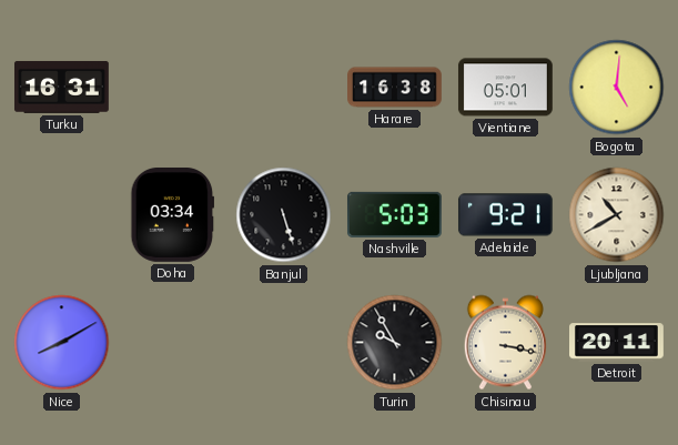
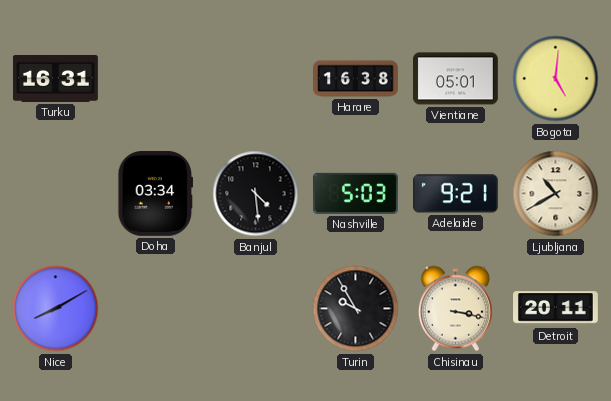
Banjul: 5:27 -> 4:29 (256, 194)
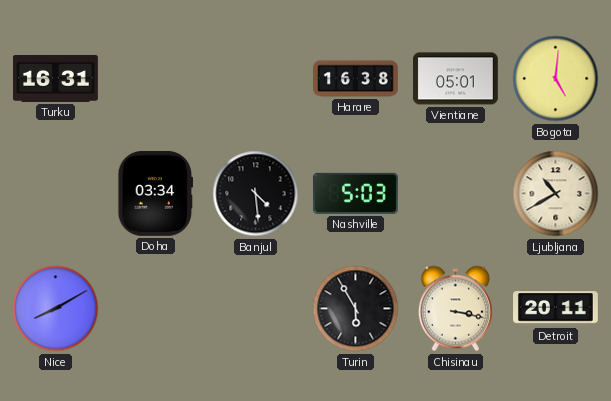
Adelaide: 9:21 -> none (455, 194)
Turin: 9:55 -> 5:55 (356, 309)
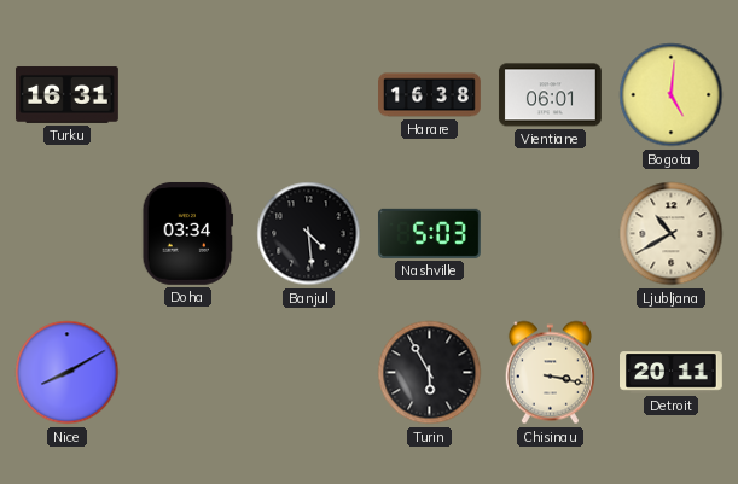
Vientiane: 05:01 -> 06:01 (550, 95)
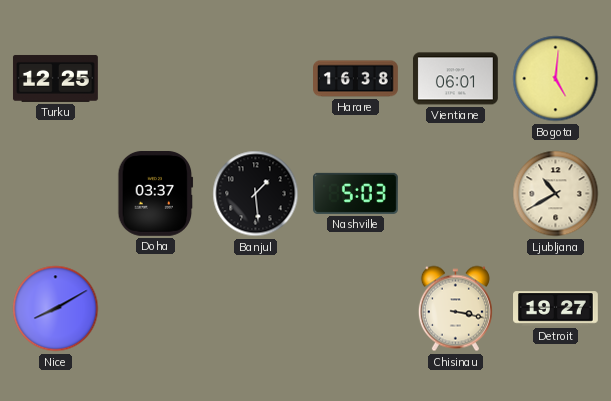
Turku: 16:31 -> 12:25 (56, 78)
Doha: 03:34 -> 03:37 (156, 193)
Banjul: 4:29 -> 1:29 (256, 194)
Turin: 5:55 -> none (430, 373)
Detroit: 20:11 -> 19:27 (556, 309)
